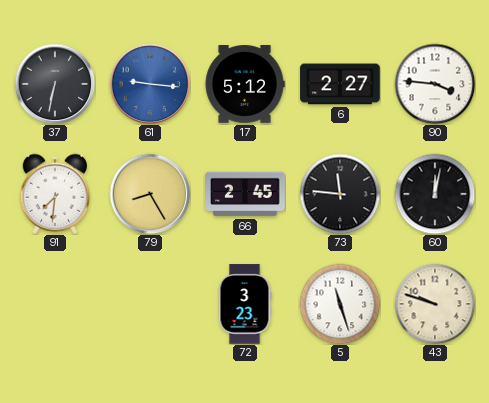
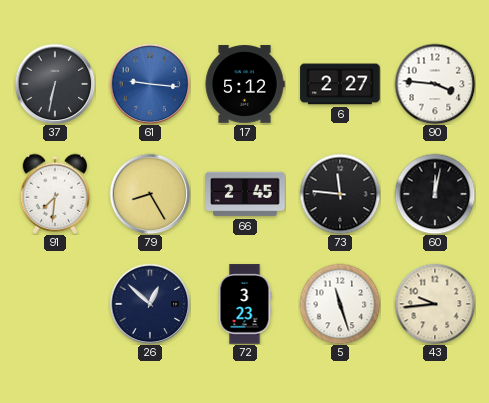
26: none -> 12:52 (150, 304)
43: 9:48 -> 9:44 (435, 304)
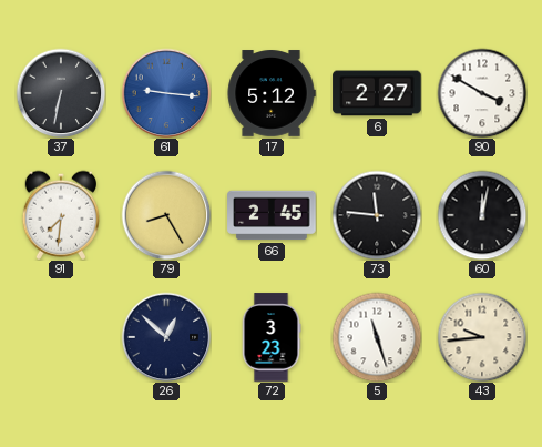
90: 3:46 -> 3:50 (482, 93)
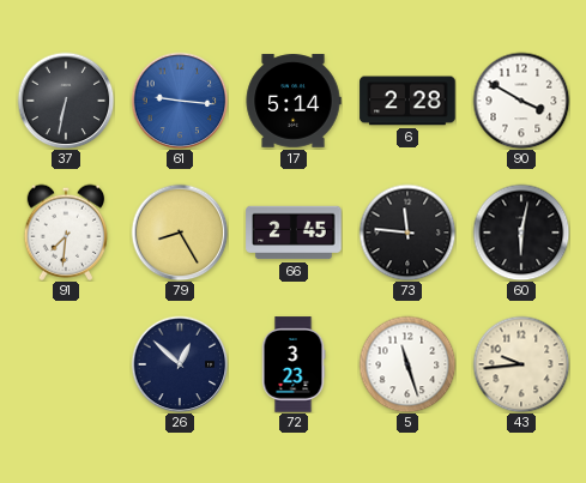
17: 5:12 -> 5:14 (294, 101)
6: 2:27 -> 2:28 (407, 101)
60: 12:02 -> 6:02 (521, 233)
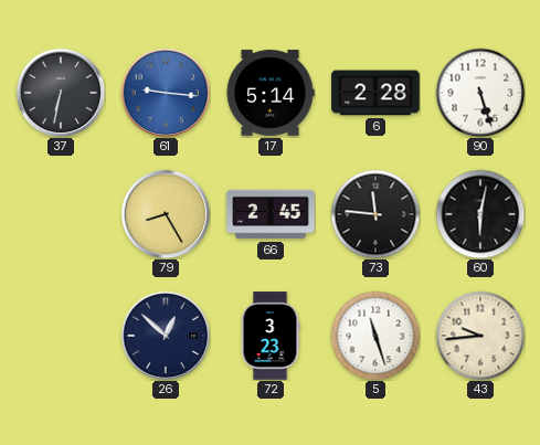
90: 3:50 -> 5:27 (480, 93)
91: 7:31 -> none (66, 233)
